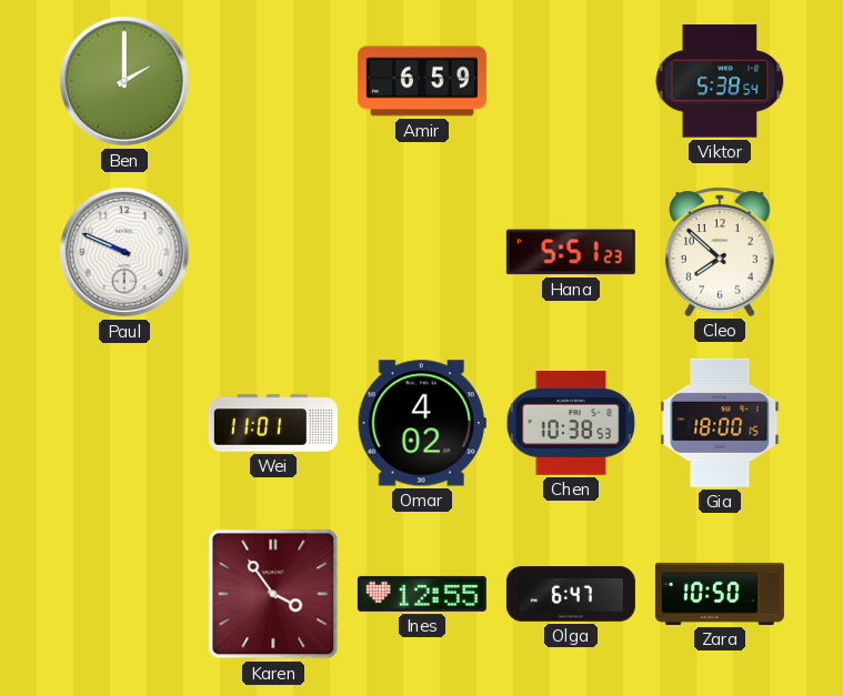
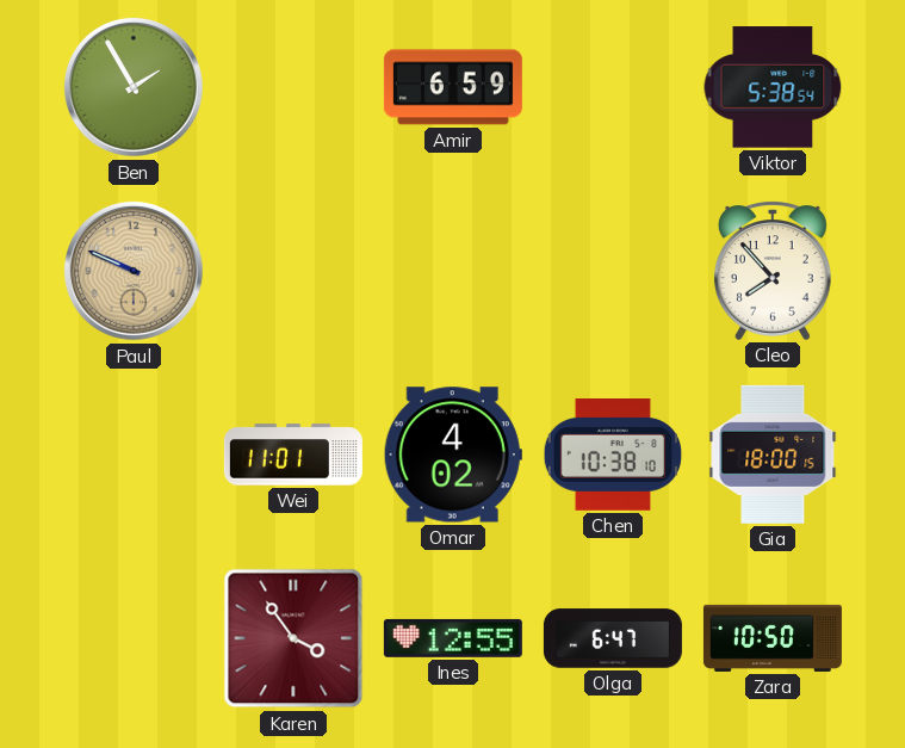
Ben: 2:00 -> 1:55 (134, 87)
Paul dial: white -> champagne (134, 271)
Hana: 5:51 -> none (571, 252)
Cleo: 7:52 -> 7:53 (773, 271)
Chen: 10:38:53 -> 10:38:10 (612, 456)
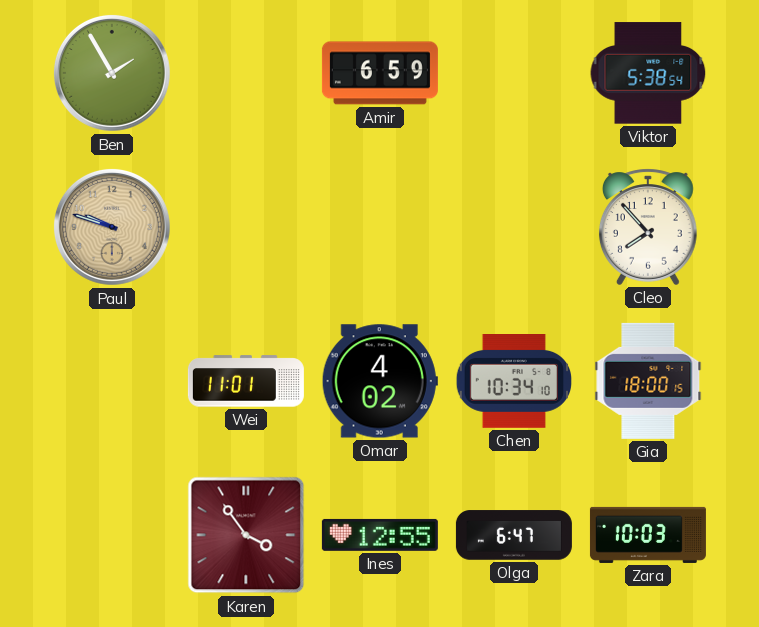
Paul: 9:49 -> 9:48 (112, 227)
Chen: 10:38 -> 10:34 (513, 382)
Zara: 10:50 -> 10:03 (648, 535)
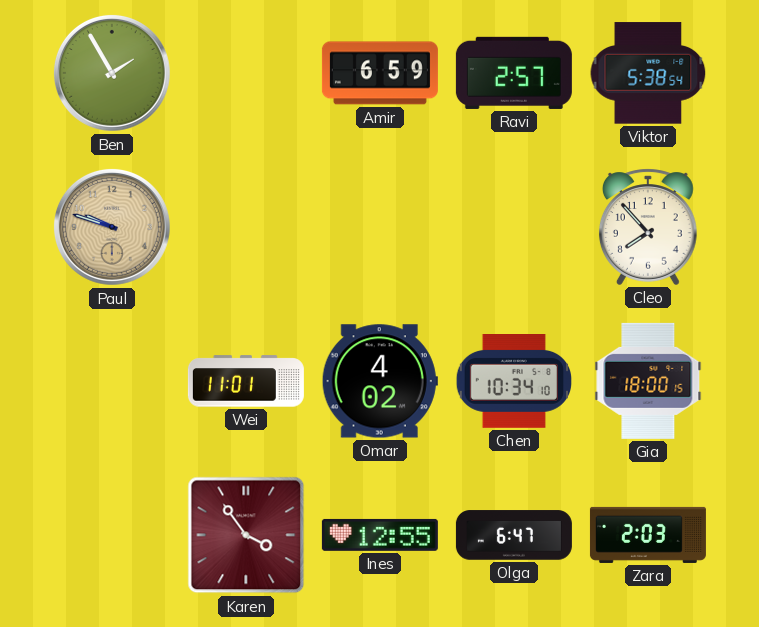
Ravi: none -> 2:57 (514, 73)
Zara: 10:03 -> 2:03 (648, 535)
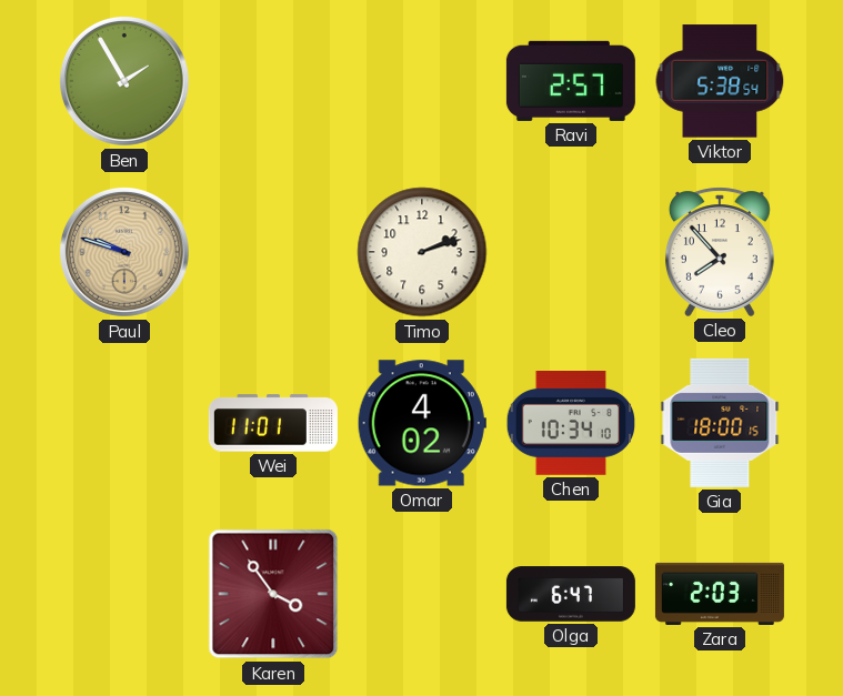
Amir: 6:59 -> none (380, 73)
Timo: none -> 2:12 (422, 252)
Ines: 12:55 -> none (380, 535)
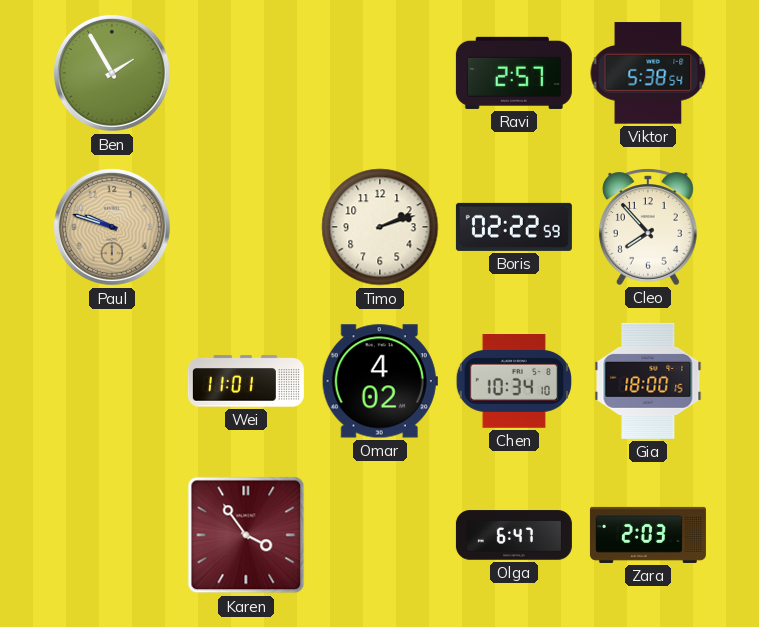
Boris: none -> 02:22 (514, 227)
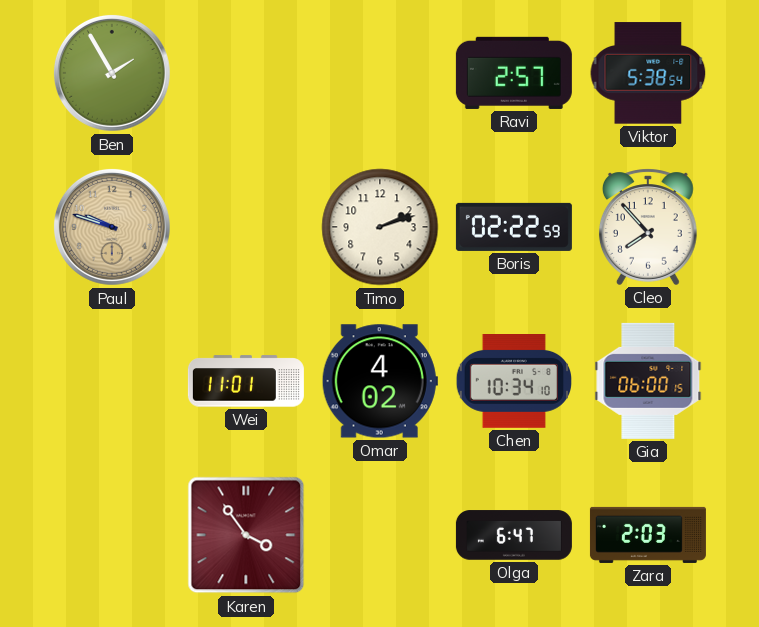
Gia: 18:00 -> 06:00 (648, 381)
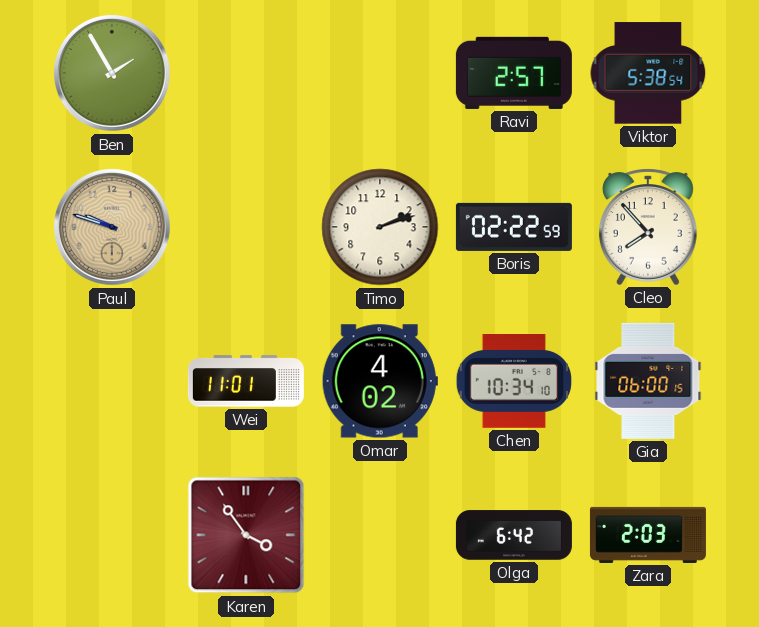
Olga: 6:47 -> 6:42 (514, 535)
